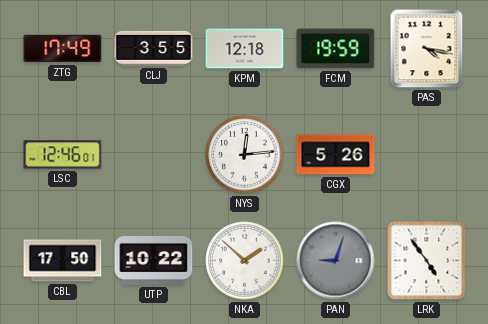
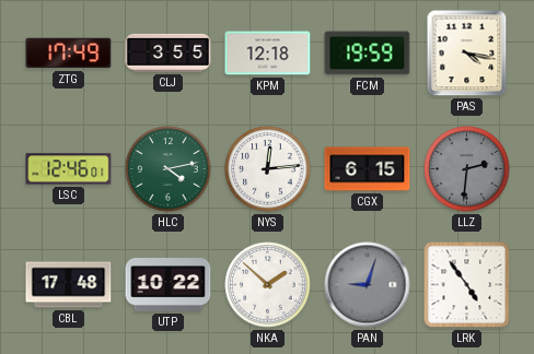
HLC: none -> 4:13 (169, 169)
CGX: 5:26 -> 6:15 (368, 169)
LLZ: none -> 2:31 (467, 169)
CBL: 17:50 -> 17:48 (69, 285)
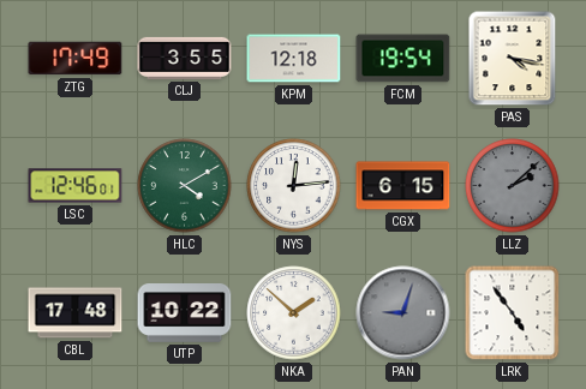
FCM: 19:59 -> 19:54 (403, 59)
HLC: 4:13 -> 4:10 (185, 186)
LLZ: 2:31 -> 2:08 (513, 186)
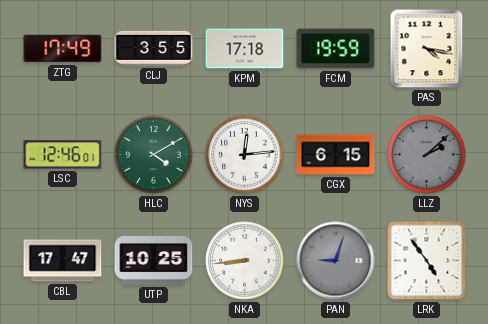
KPM: 12:18 -> 17:18 (245, 49)
FCM: 19:54 -> 19:59 (336, 49)
CBL: 17:48 -> 17:47 (63, 261)
UTP: 10:22 -> 10:25 (154, 261)
NKA: 1:52 -> 8:44 (245, 261)
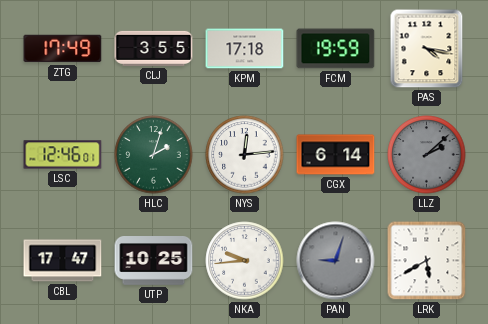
HLC: 4:10 -> 2:03 (154, 155)
CGX: 6:15 -> 6:14 (336, 155)
NKA: 8:44 -> 9:44 (245, 261)
LRK: 4:54 -> 5:40 (427, 261)
